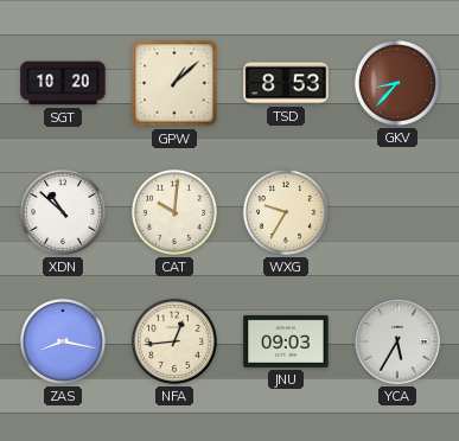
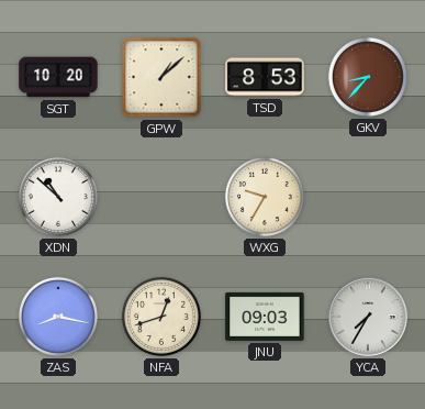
CAT: 10:01 -> none (174, 212)
NFA: 12:44 -> 12:42 (161, 317)
YCA: 5:35 -> 7:35 (368, 317)
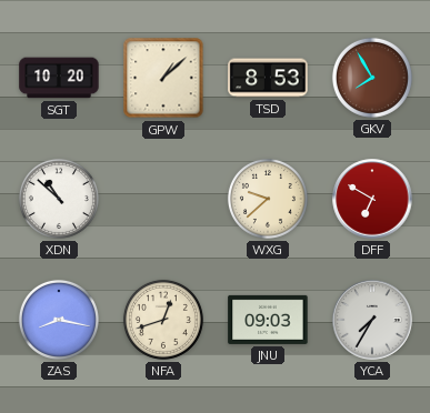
GKV: 8:37 -> 7:55 (372, 78)
WXG: 9:35 -> 9:38 (268, 199)
DFF: none -> 6:50 (372, 199)
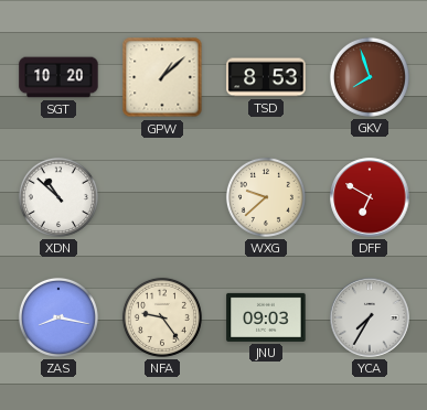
GKV: 7:55 -> 7:57 (370, 77)
NFA: 12:42 -> 9:24 (162, 317)
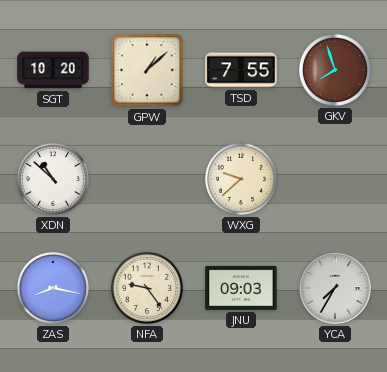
TSD: 8:53 -> 7:55 (241, 70)
DFF: 6:50 -> none (370, 197)
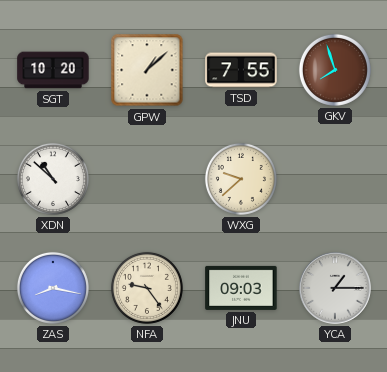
YCA: 7:35 -> 1:15 (335, 288)
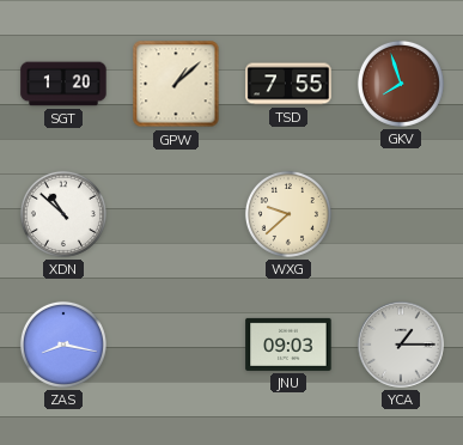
SGT: 10:20 -> 1:20 (63, 84)
NFA: 9:24 -> none (147, 288)
